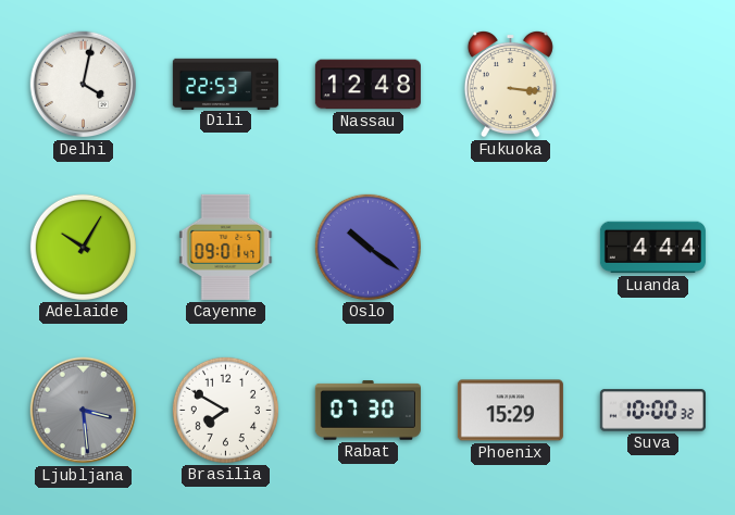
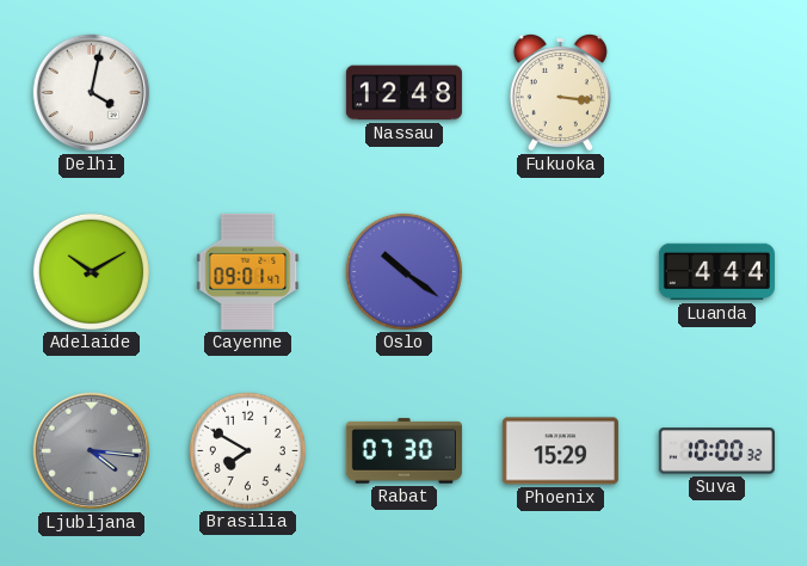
Dili: 22:53 -> none (225, 84)
Adelaide: 10:05 -> 10:10 (91, 271)
Ljubljana: 3:29 -> 4:16 (92, 451)
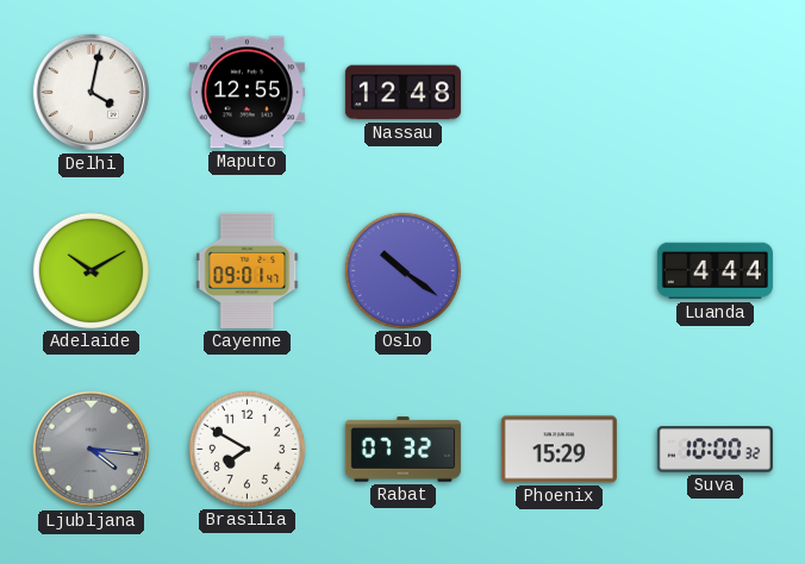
Maputo: none -> 12:55 (247, 93)
Fukuoka: 3:16 -> none (560, 92)
Rabat: 07:30 -> 07:32 (402, 450)
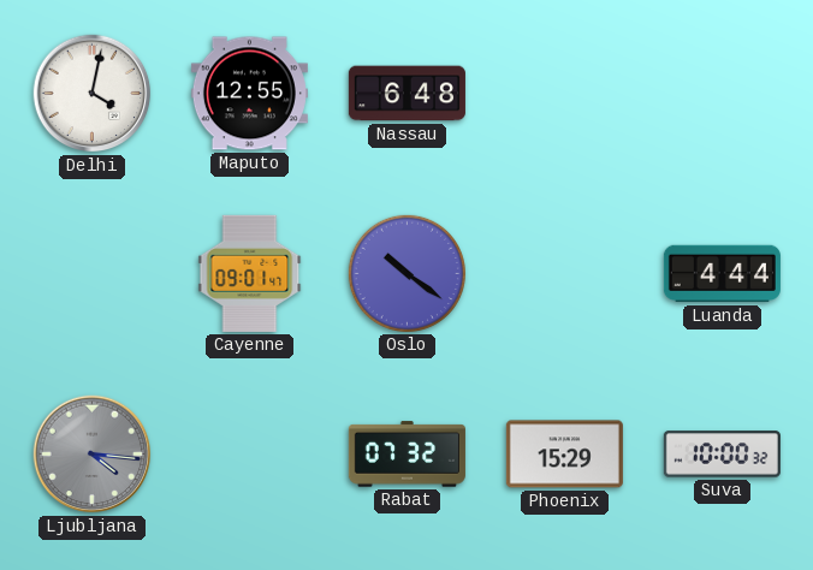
Nassau: 12:48 -> 6:48 (406, 94)
Adelaide: 10:10 -> none (91, 270)
Brasilia: 7:50 -> none (247, 449)
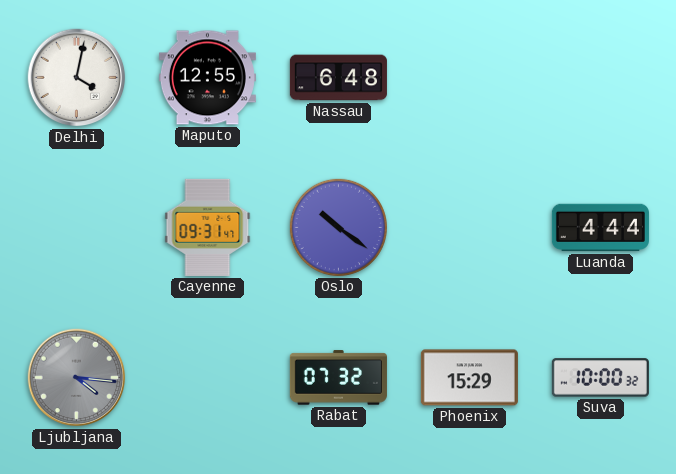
Cayenne: 09:01 -> 09:31 (208, 227)
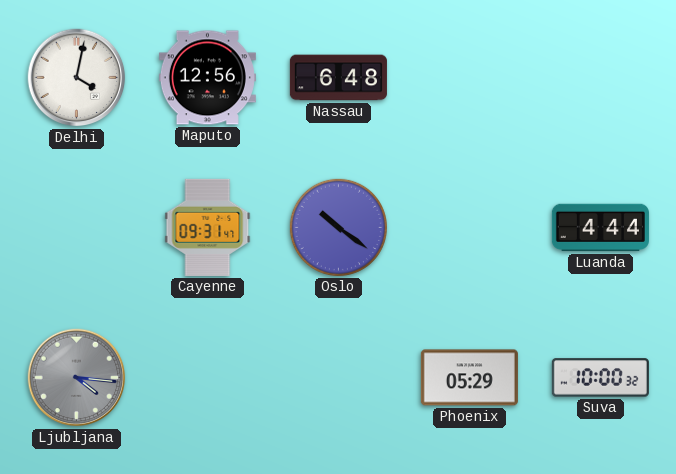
Maputo: 12:55 -> 12:56 (207, 78)
Rabat: 07:32 -> none (338, 378)
Phoenix: 15:29 -> 05:29 (469, 378)
